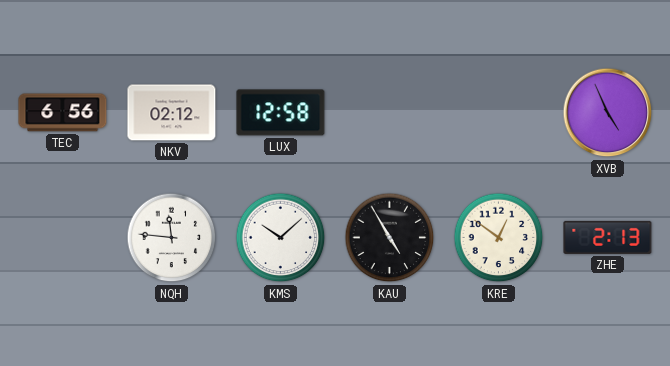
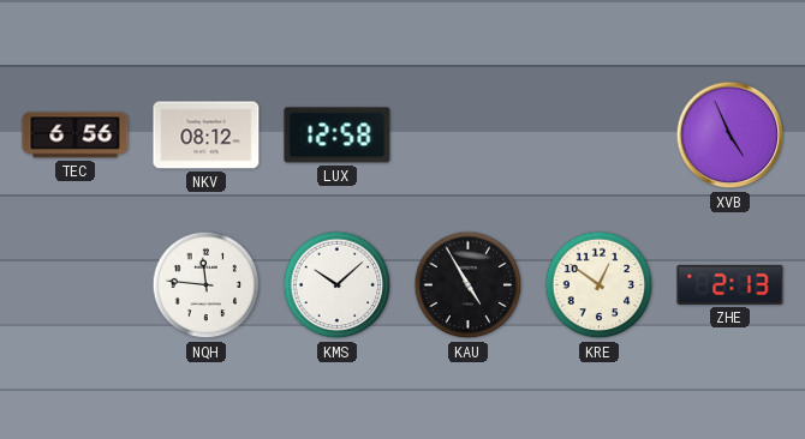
NKV: 02:12 -> 08:12 (207, 136)
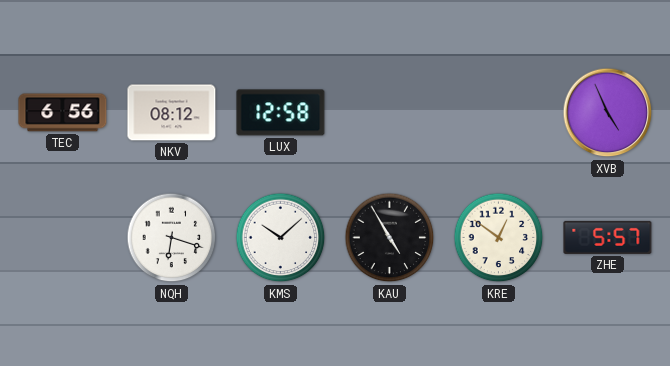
NQH: 11:46 -> 6:18 (172, 238)
ZHE: 2:13 -> 5:57 (608, 237)
